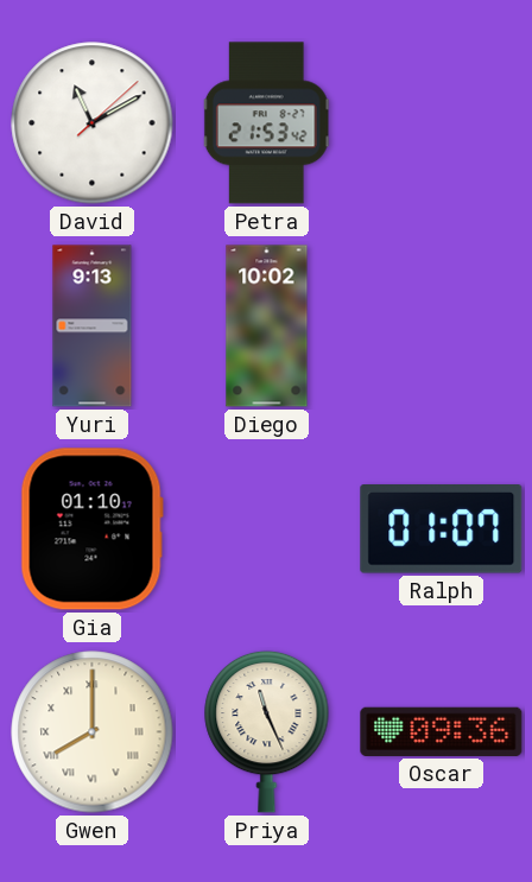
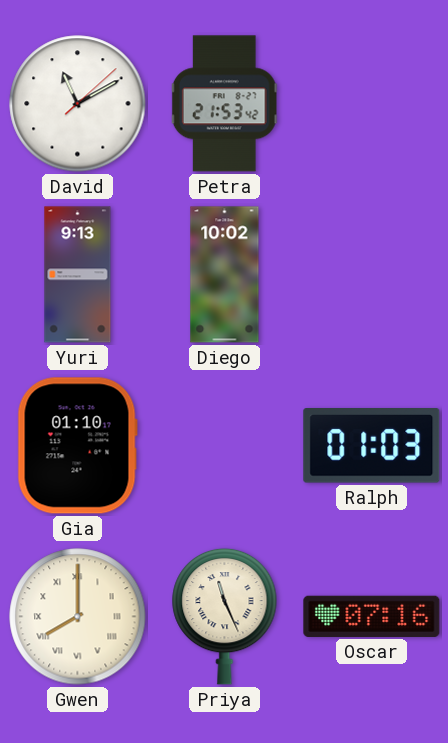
Ralph: 01:07 -> 01:03 (372, 446)
Oscar: 09:36 -> 07:16 (372, 616)
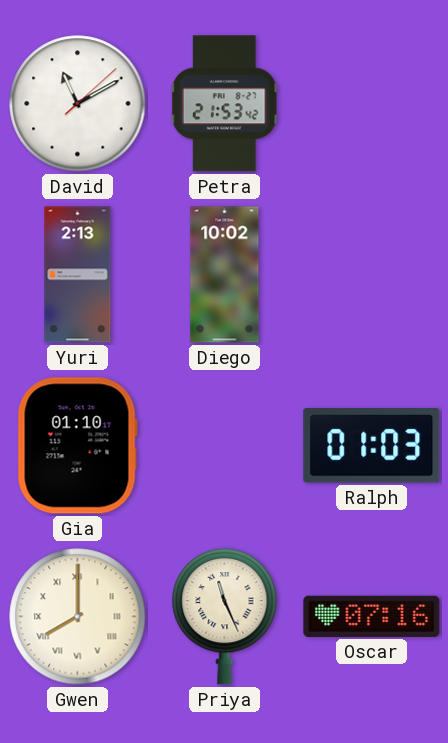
Yuri: 9:13 -> 2:13 (78, 275)
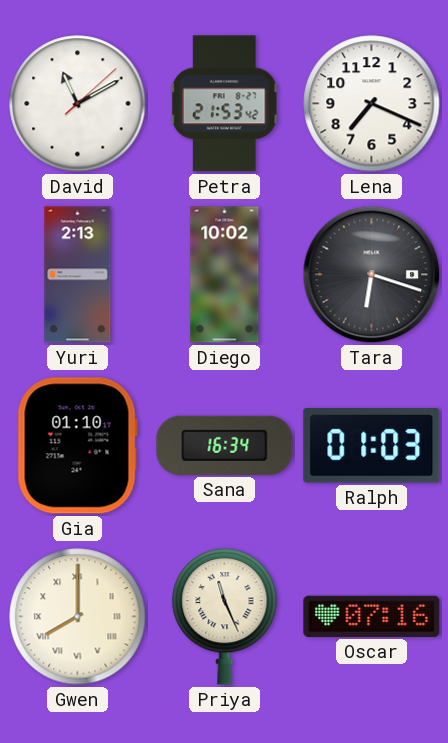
Lena: none -> 7:19 (372, 104)
Tara: none -> 6:18 (372, 275)
Sana: none -> 16:34 (225, 445)
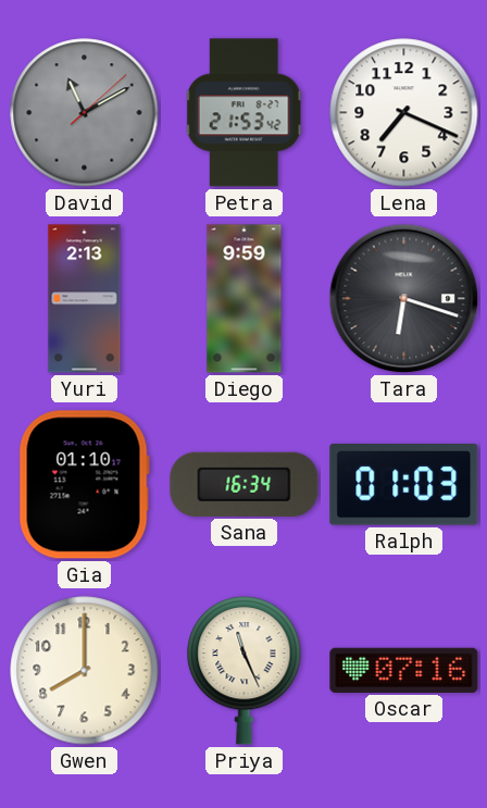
David dial: white -> grey (85, 113)
Diego: 10:02 -> 9:59 (245, 299)
Gwen numerals: Roman -> Arabic (85, 671)
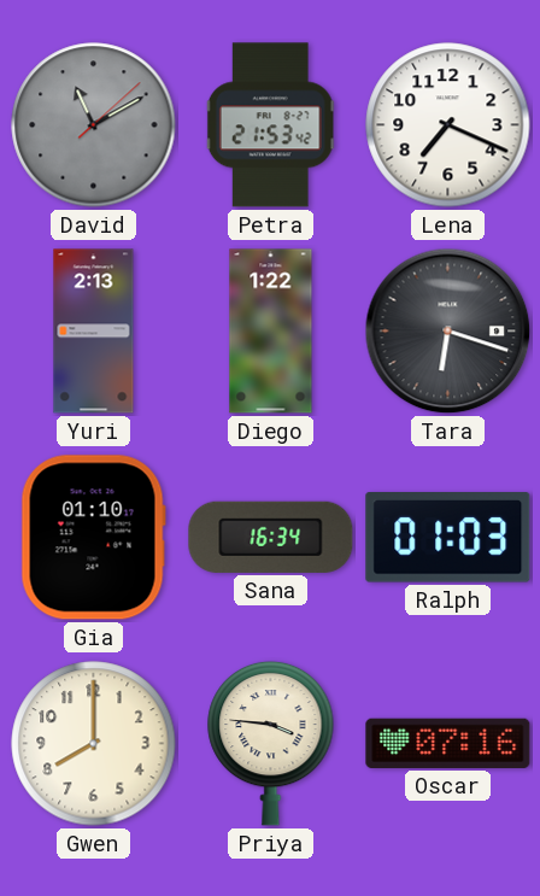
Diego: 9:59 -> 1:22 (271, 332)
Priya: 11:26 -> 3:46 (271, 743)
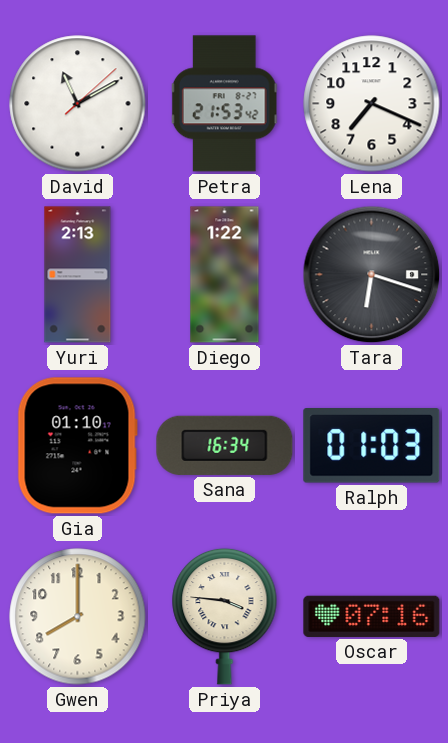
David dial: grey -> white (78, 104)
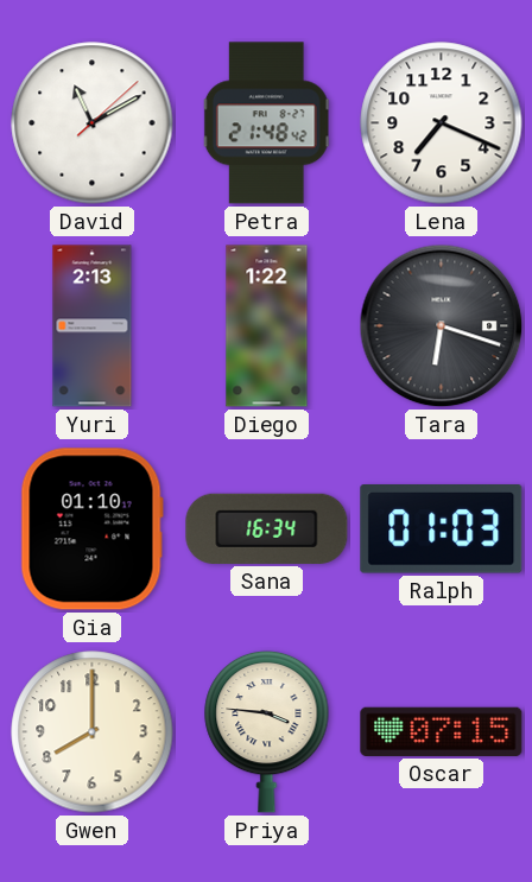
Petra: 21:53 -> 21:48 (267, 123)
Oscar: 07:16 -> 07:15 (442, 731)
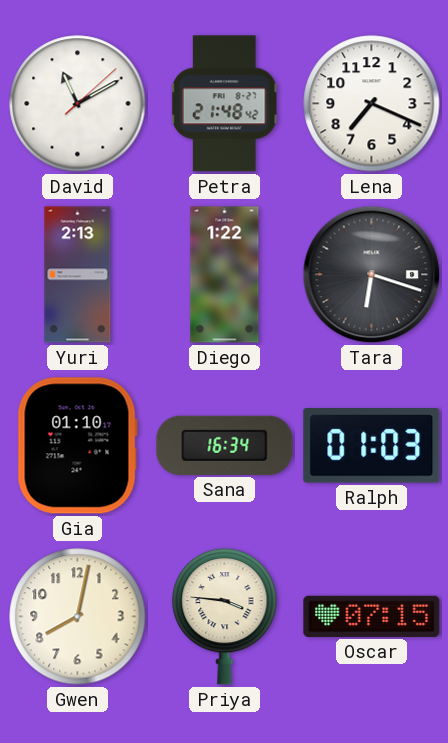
Gwen: 8:00 -> 8:02 (78, 617)
